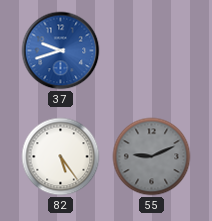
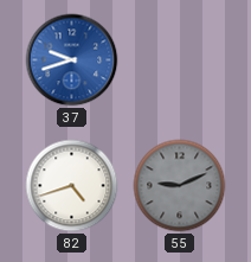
82: 5:24 -> 4:42 (72, 186)
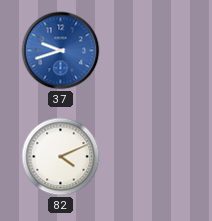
82: 4:42 -> 4:11 (61, 157)
55: 9:11 -> none (180, 186)
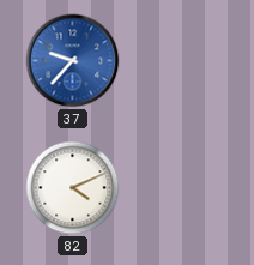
37: 9:42 -> 9:37 (73, 61)
